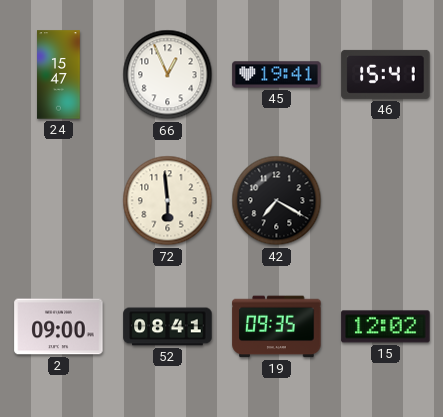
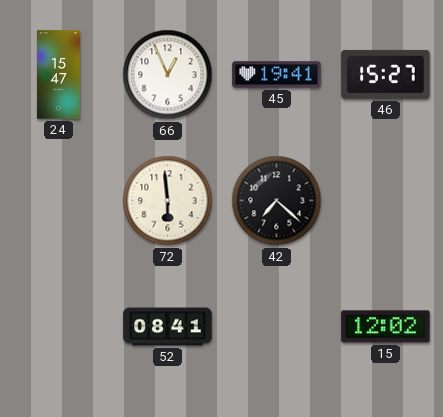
46: 15:41 -> 15:27 (386, 74)
42: 7:20 -> 7:22 (277, 201)
2: 09:00 -> none (59, 327)
19: 09:35 -> none (277, 327)
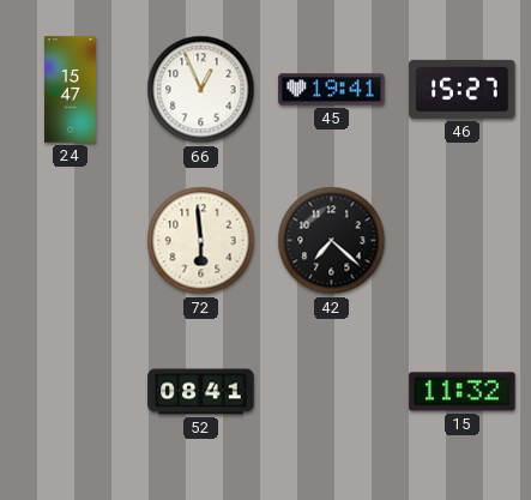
15: 12:02 -> 11:32 (463, 392)
